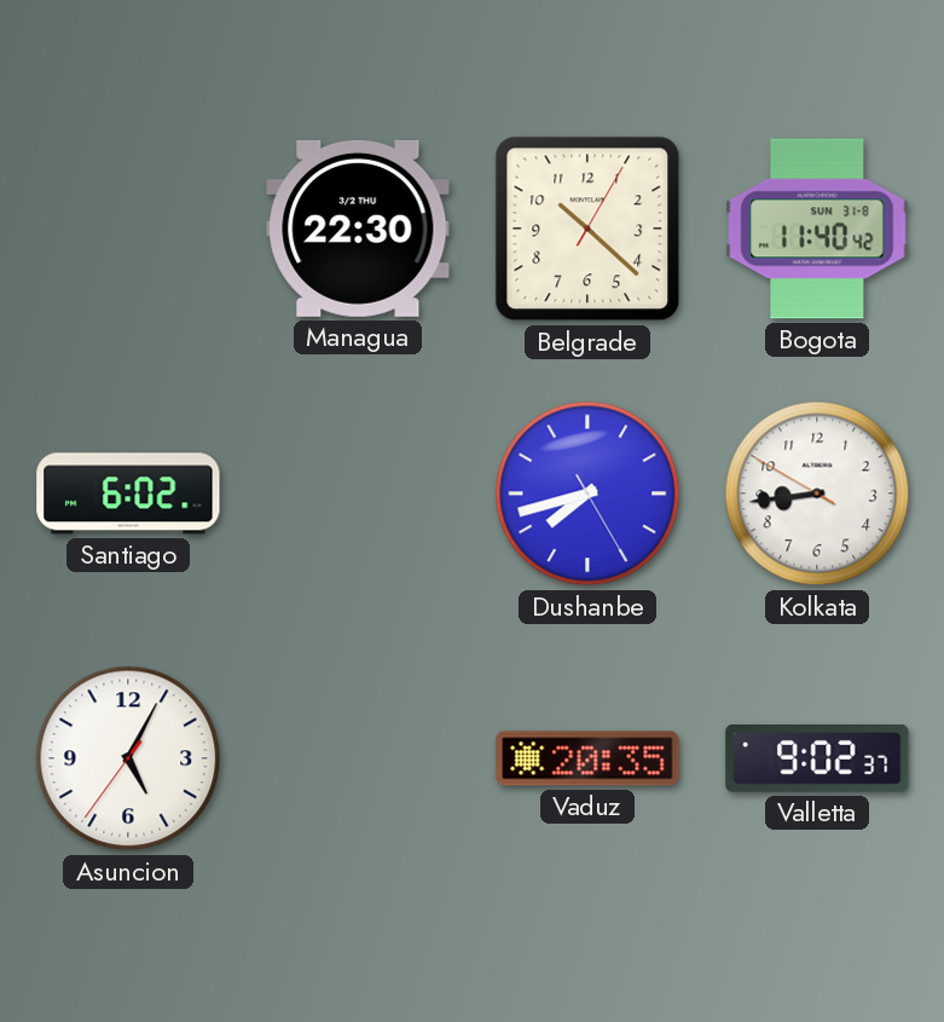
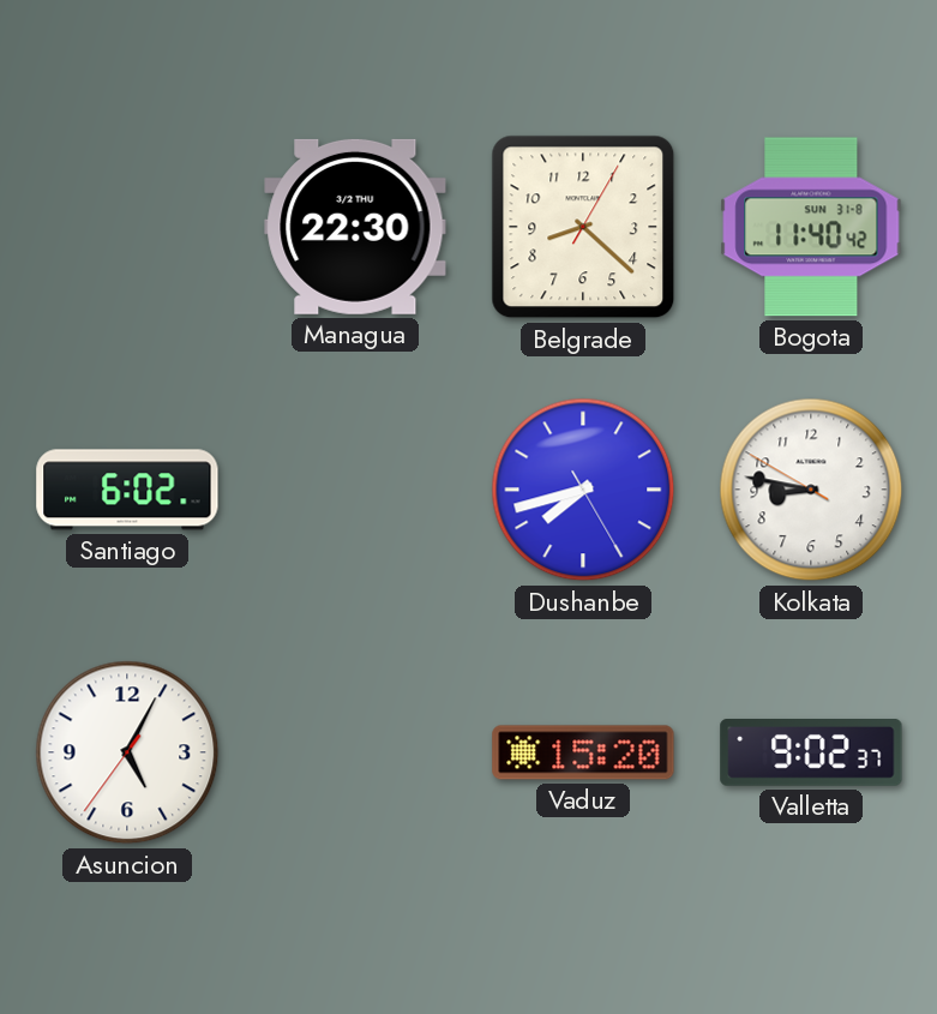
Belgrade: 10:22 -> 8:22 (583, 227)
Kolkata: 8:43 -> 8:46 (811, 490)
Vaduz: 20:35 -> 15:20 (583, 752)
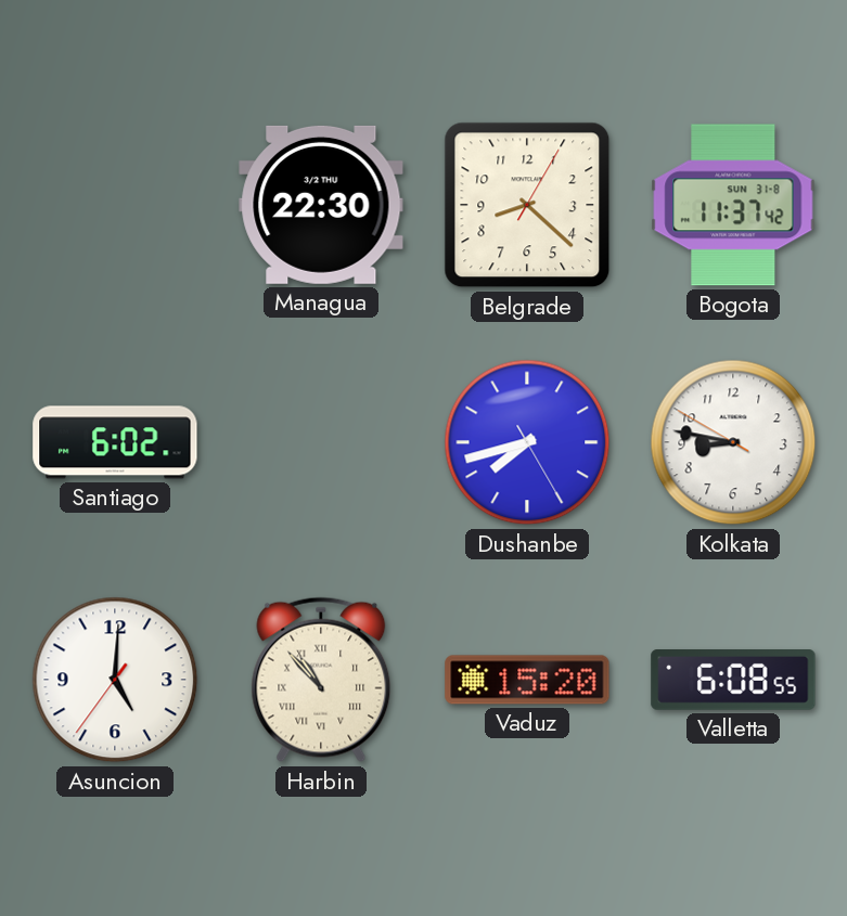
Bogota: 11:40 -> 11:37 (733, 205)
Asuncion: 5:04 -> 5:00 (115, 680)
Harbin: none -> 10:53 (321, 680)
Valletta: 9:02 -> 6:08 (733, 681)
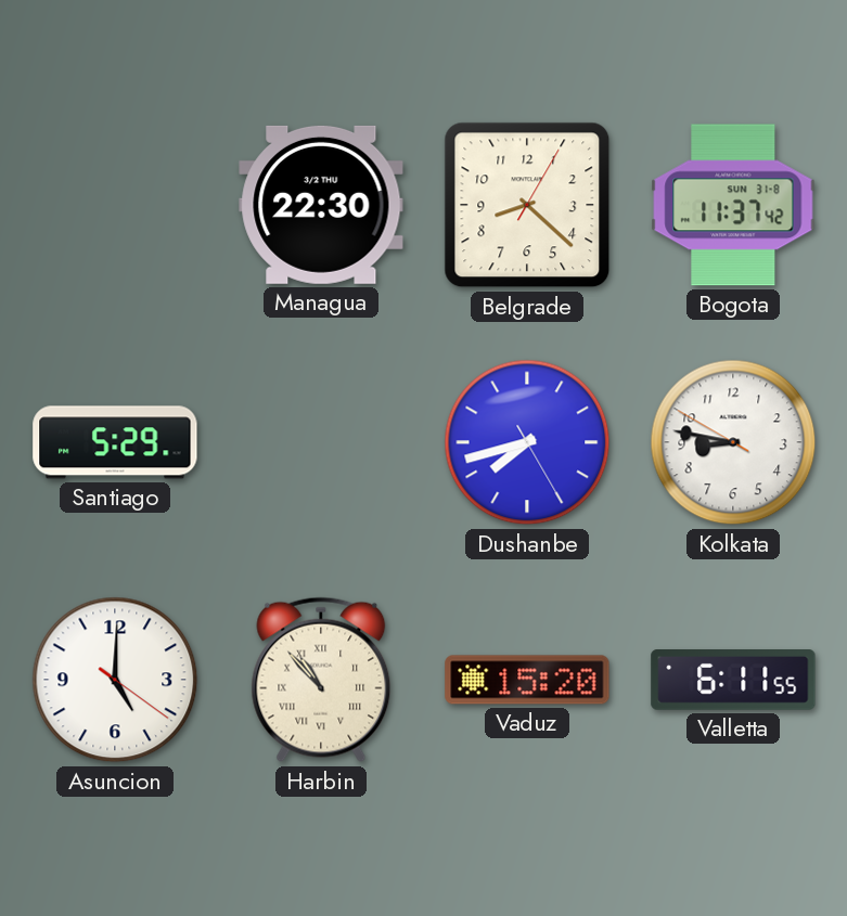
Santiago: 6:02 -> 5:29 (115, 442)
Asuncion: 5:00:36 -> 5:00:21 (115, 680)
Valletta: 6:08 -> 6:11 (733, 681)
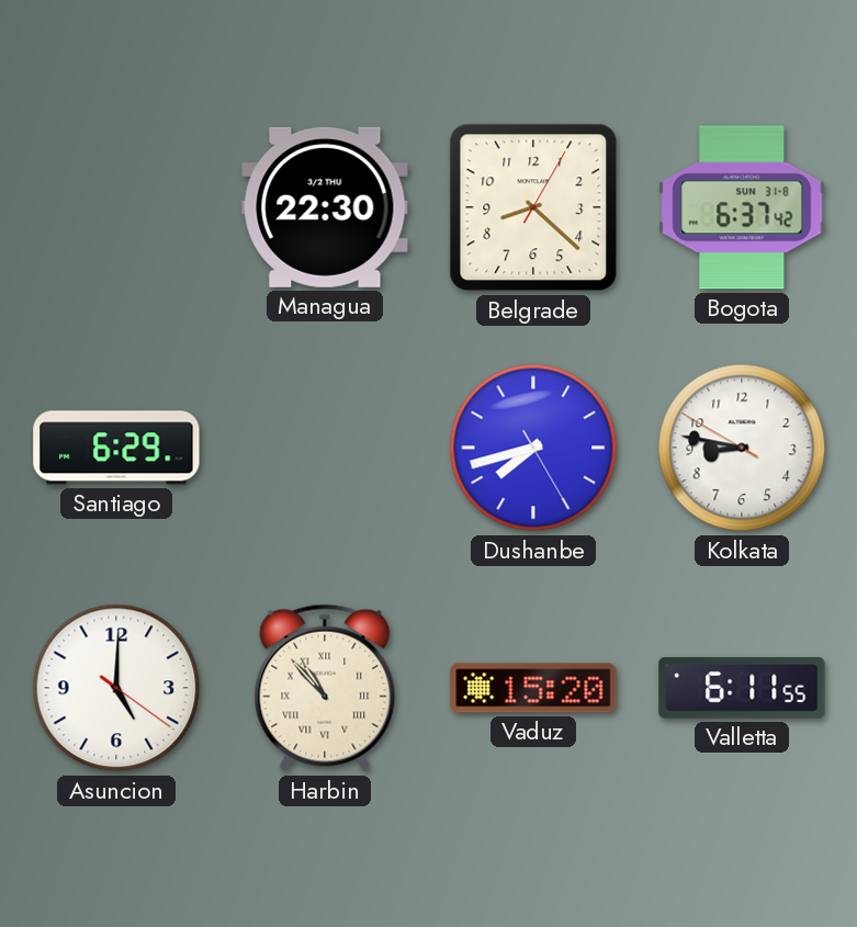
Bogota: 11:37 -> 6:37 (742, 207)
Santiago: 5:29 -> 6:29 (116, 448)
